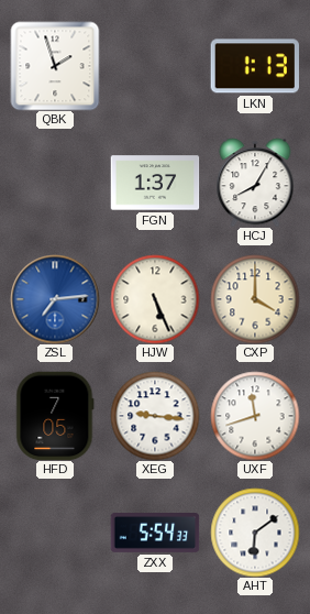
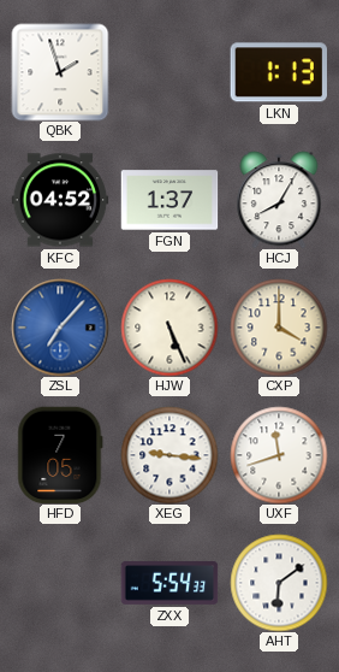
KFC: none -> 04:52 (60, 200)
ZSL: 7:14 -> 7:07 (60, 328)
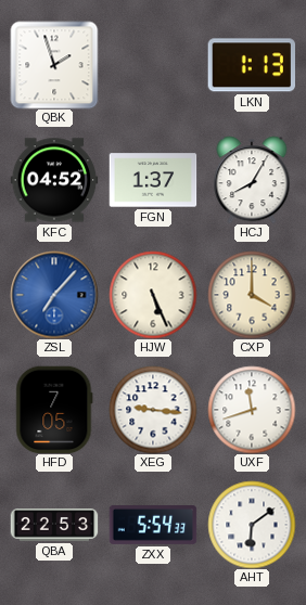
QBA: none -> 22:53 (54, 526)
